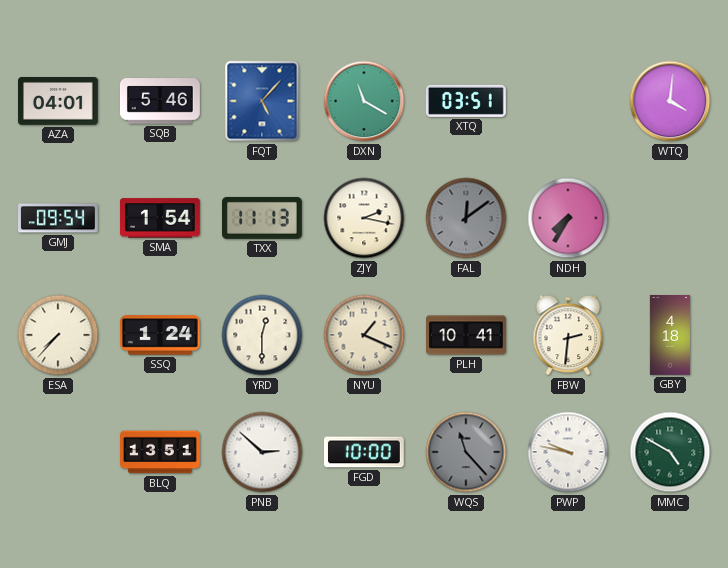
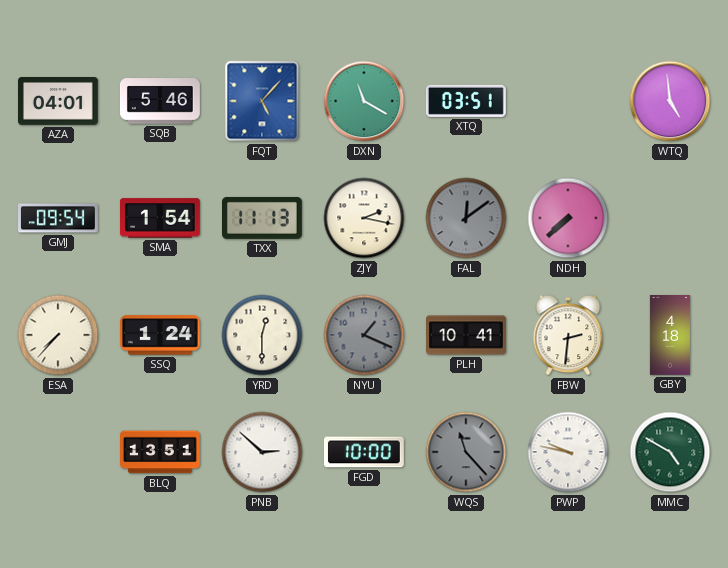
WTQ: 4:01 -> 4:59 (670, 101)
NDH: 7:35 -> 7:38 (568, 218)
NYU dial: cream -> grey (364, 335)
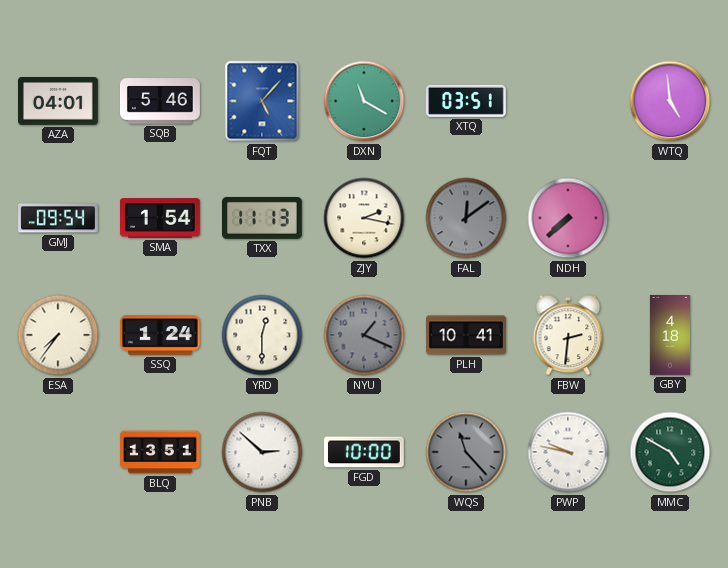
ESA: 7:37 -> 7:36 (58, 335)
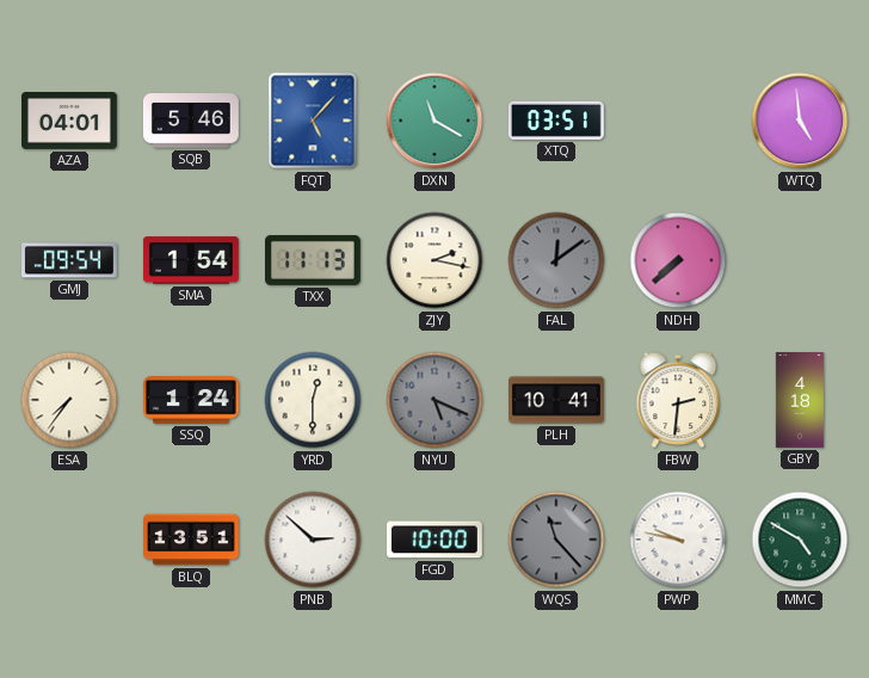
NYU: 1:19 -> 5:19 (434, 400)
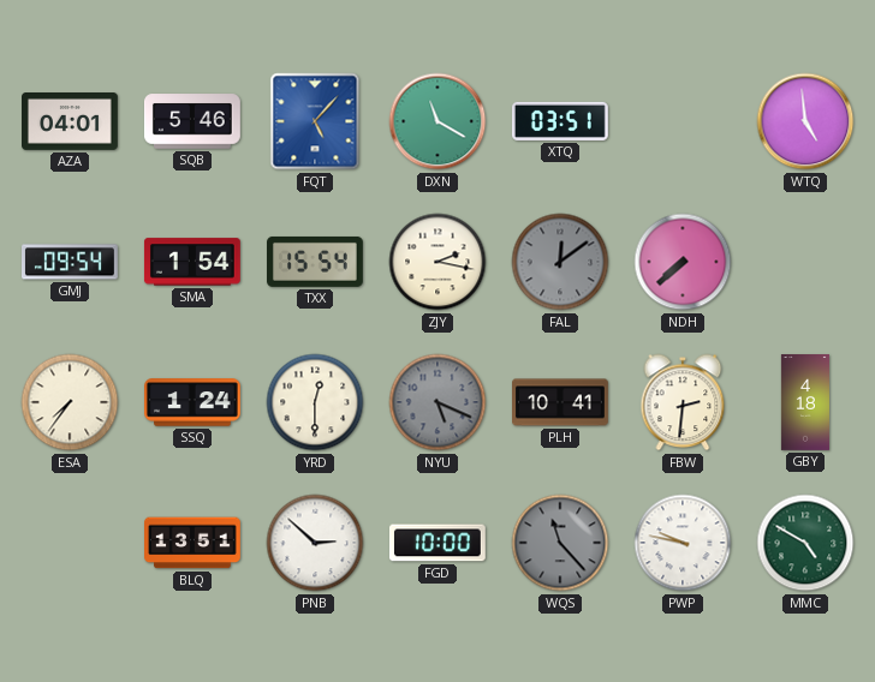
TXX: 11:13 -> 15:54 (316, 262)
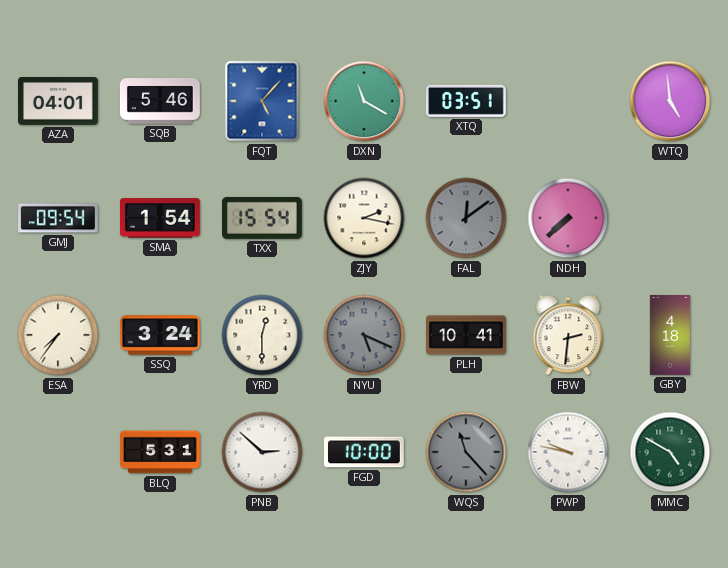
SSQ: 1:24 -> 3:24 (161, 335)
BLQ: 13:51 -> 5:31 (161, 452)
